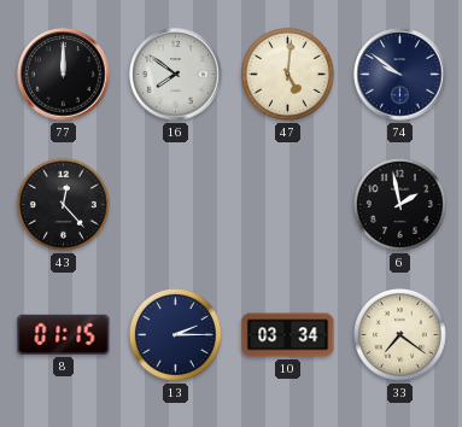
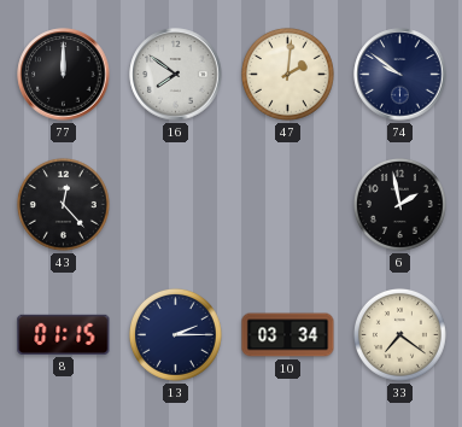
47: 5:01 -> 2:01 (287, 74)
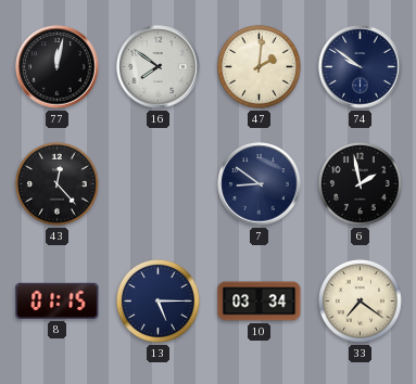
77: 12:00 -> 12:02 (58, 67)
7: none -> 8:51 (260, 184)
13: 2:15 -> 5:15 (157, 300)
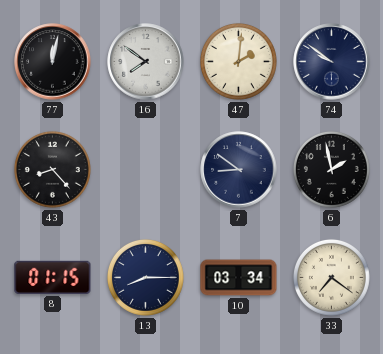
43: 12:23 -> 8:23 (52, 169)
13: 5:15 -> 8:15 (145, 277)
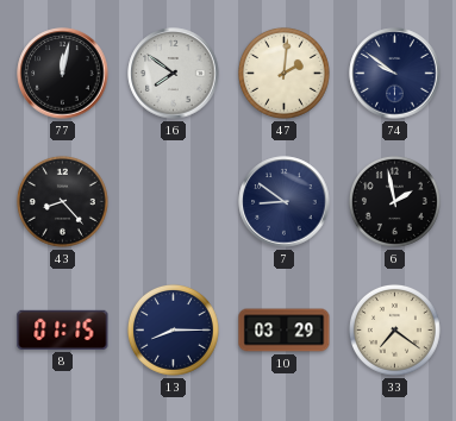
10: 03:34 -> 03:29 (285, 331)
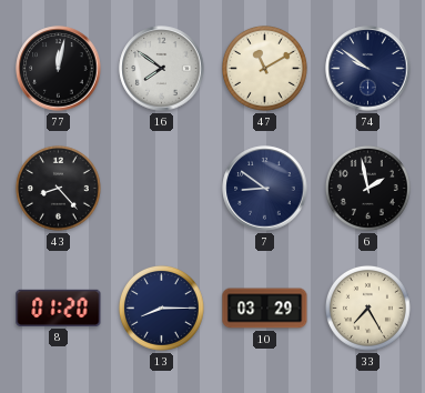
47: 2:01 -> 11:10 (264, 68)
8: 01:15 -> 01:20 (59, 308)
33: 7:21 -> 7:25 (367, 308)
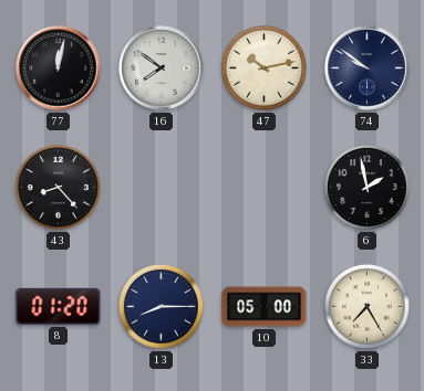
47: 11:10 -> 10:13 (263, 67)
7: 8:51 -> none (265, 189)
10: 03:29 -> 05:00 (265, 307)
